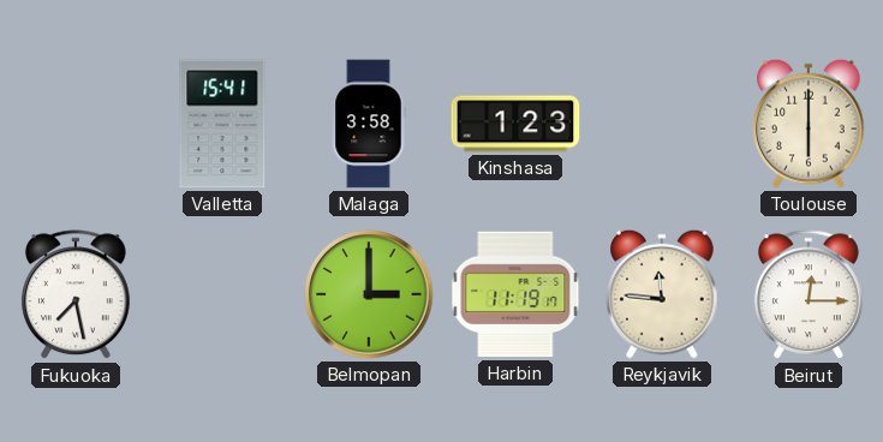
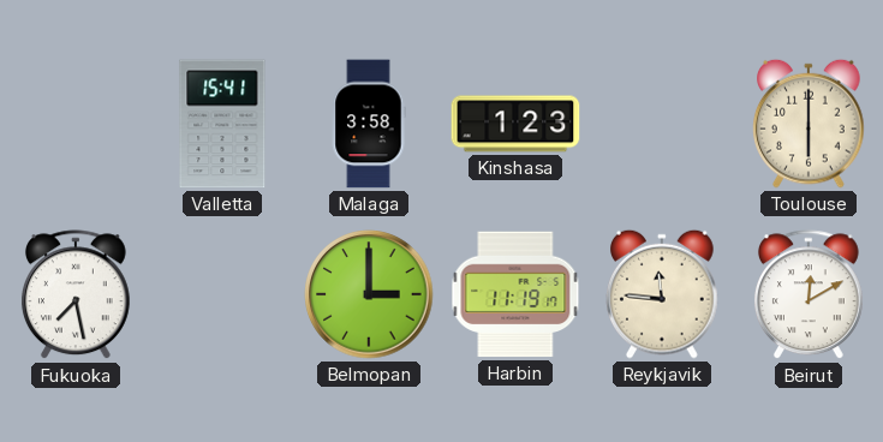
Beirut: 12:15 -> 12:10 (809, 295)
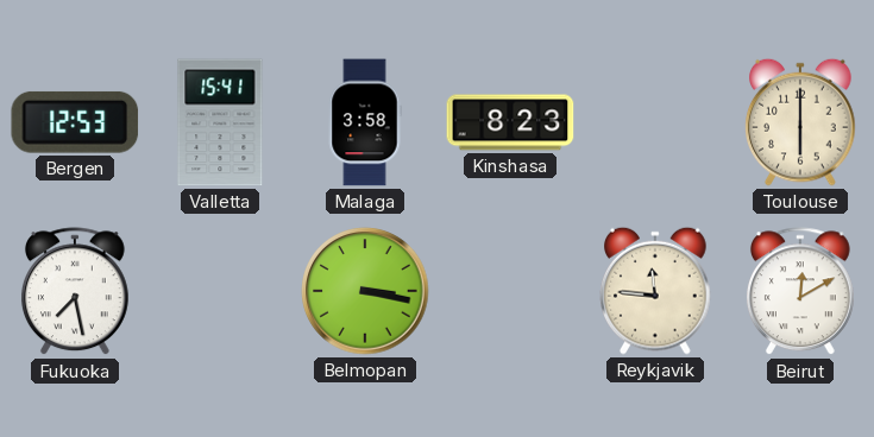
Bergen: none -> 12:53 (75, 122)
Kinshasa: 1:23 -> 8:23 (510, 122)
Belmopan: 3:00 -> 3:17 (365, 291)
Harbin: 11:19 -> none (515, 294)
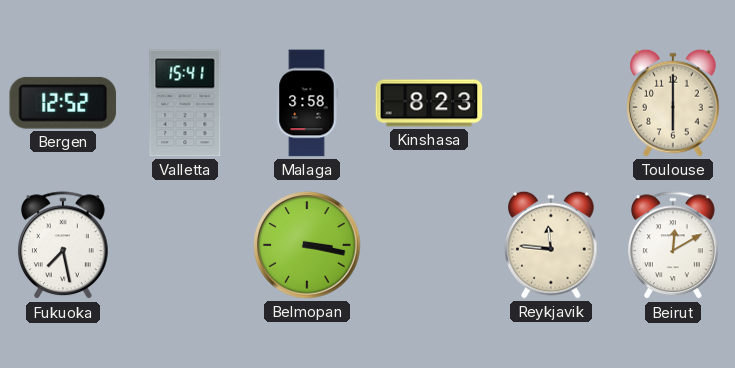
Bergen: 12:53 -> 12:52 (63, 103)
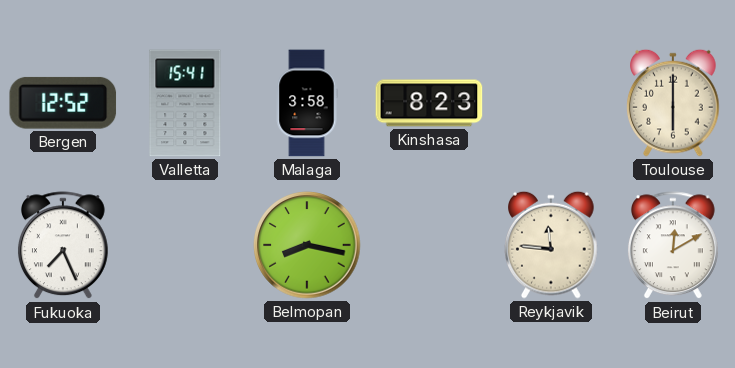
Fukuoka: 7:28 -> 7:26 (63, 246)
Belmopan: 3:17 -> 8:17 (307, 245)
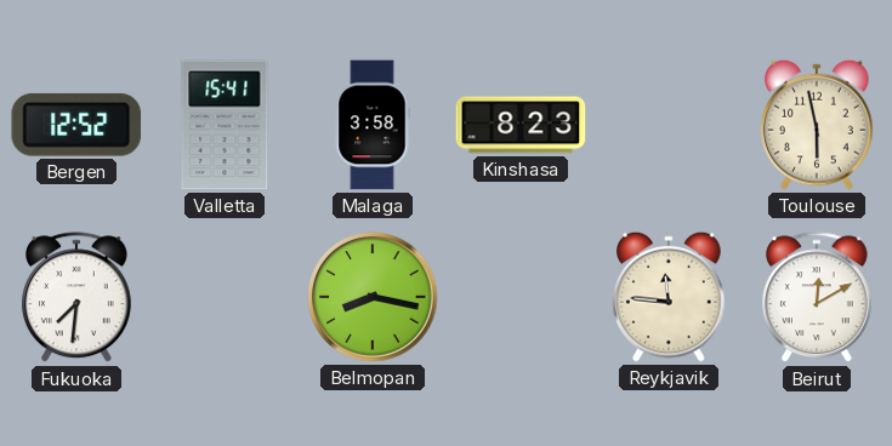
Toulouse: 6:00 -> 5:58 (817, 125)
Fukuoka: 7:26 -> 7:31 (76, 298)
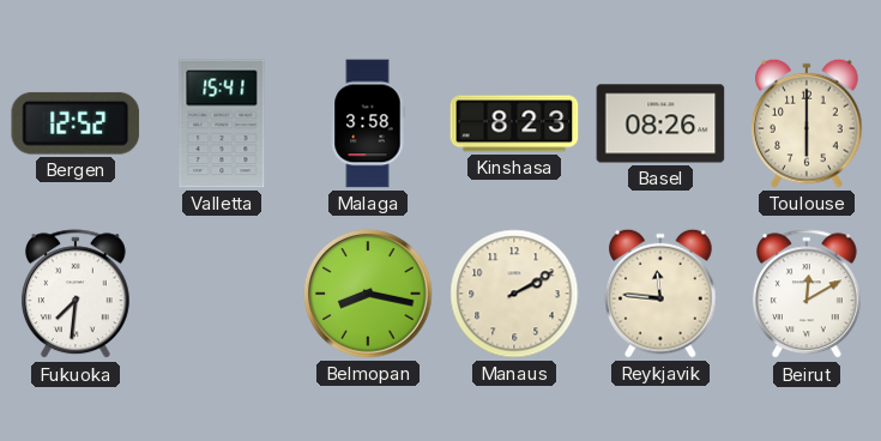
Basel: none -> 08:26 (660, 123)
Toulouse: 5:58 -> 6:00 (807, 123)
Manaus: none -> 2:10 (514, 294)
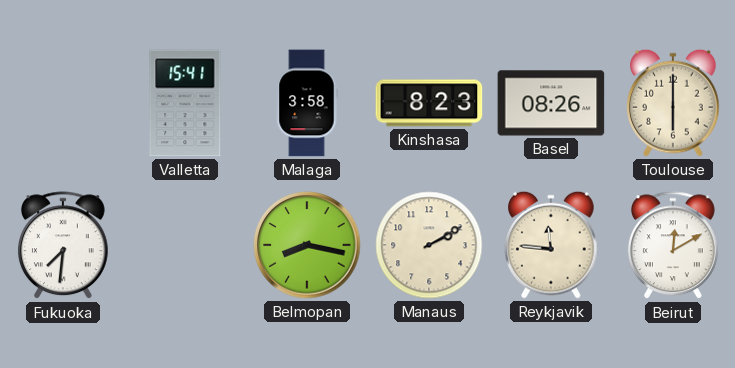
Bergen: 12:52 -> none (76, 123)
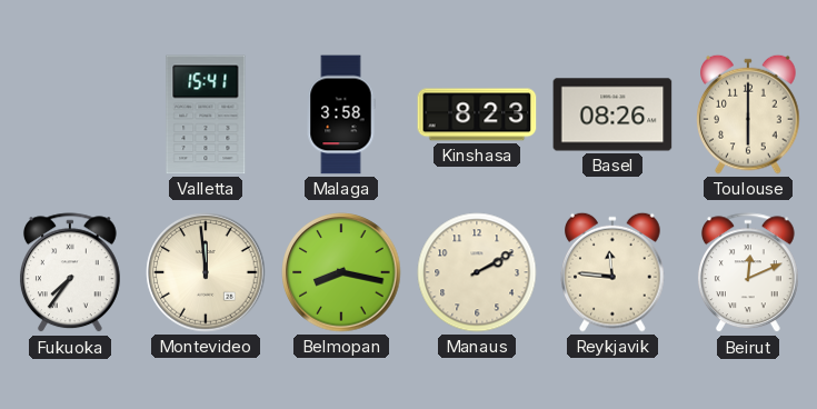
Fukuoka: 7:31 -> 7:36 (70, 273)
Montevideo: none -> 11:59 (206, 272)
Beirut: 12:10 -> 12:11 (748, 273)
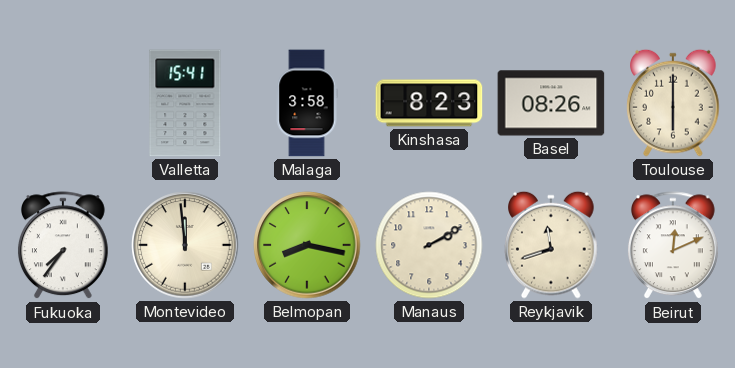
Reykjavik: 11:46 -> 11:42 (551, 245)
